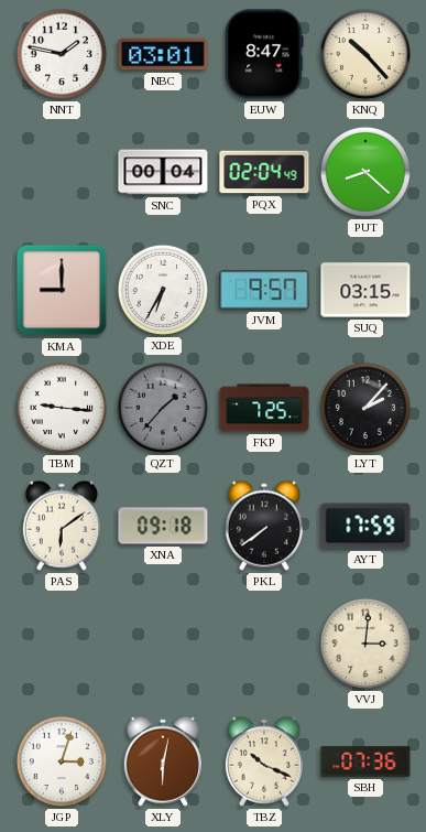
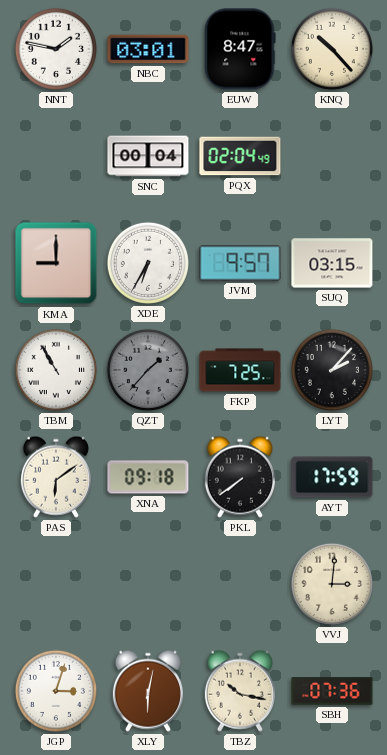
PUT: 8:22 -> none (365, 172)
TBM: 9:16 -> 10:55 (56, 370)
TBZ: 10:19 -> 10:17 (240, 691)
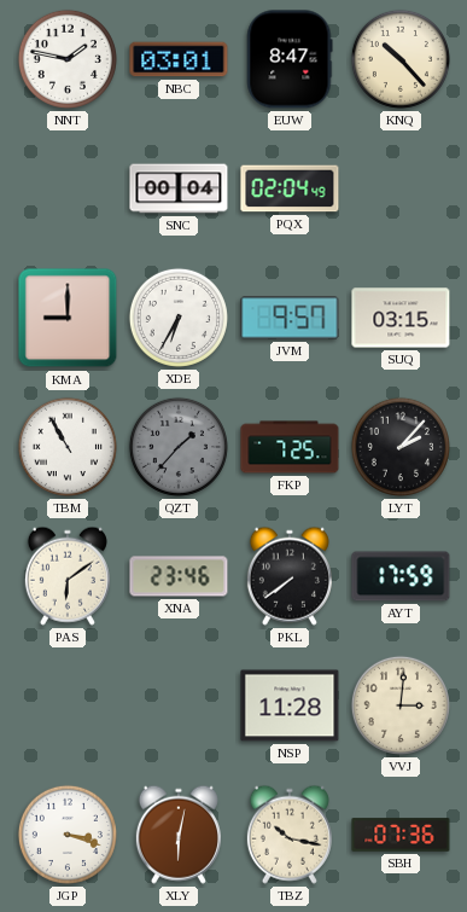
XNA: 09:18 -> 23:46 (179, 576)
NSP: none -> 11:28 (290, 705)
JGP: 3:03 -> 3:18 (68, 835)
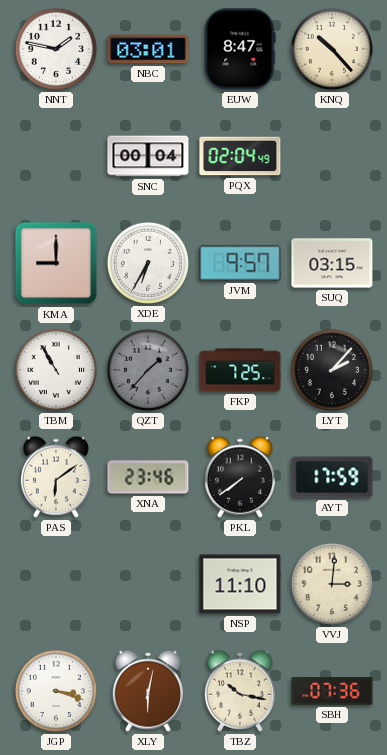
NSP: 11:28 -> 11:10 (240, 584)
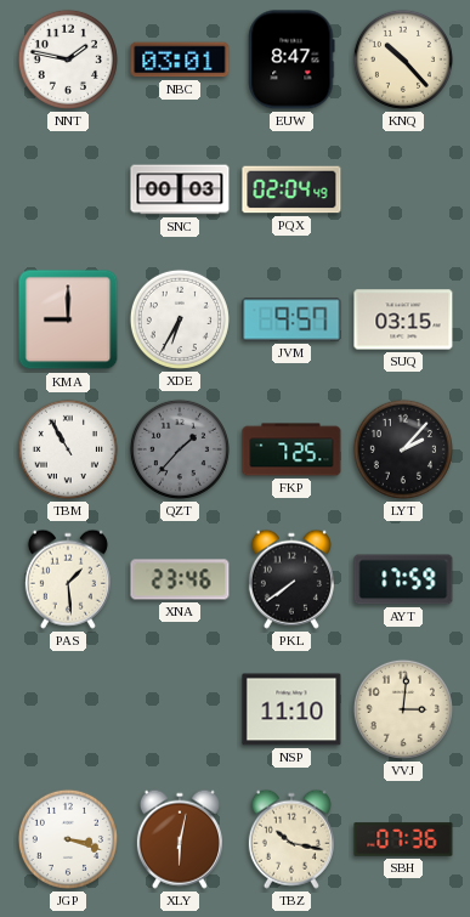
SNC: 00:04 -> 00:03 (180, 189)
PAS: 6:09 -> 1:29 (68, 579)
